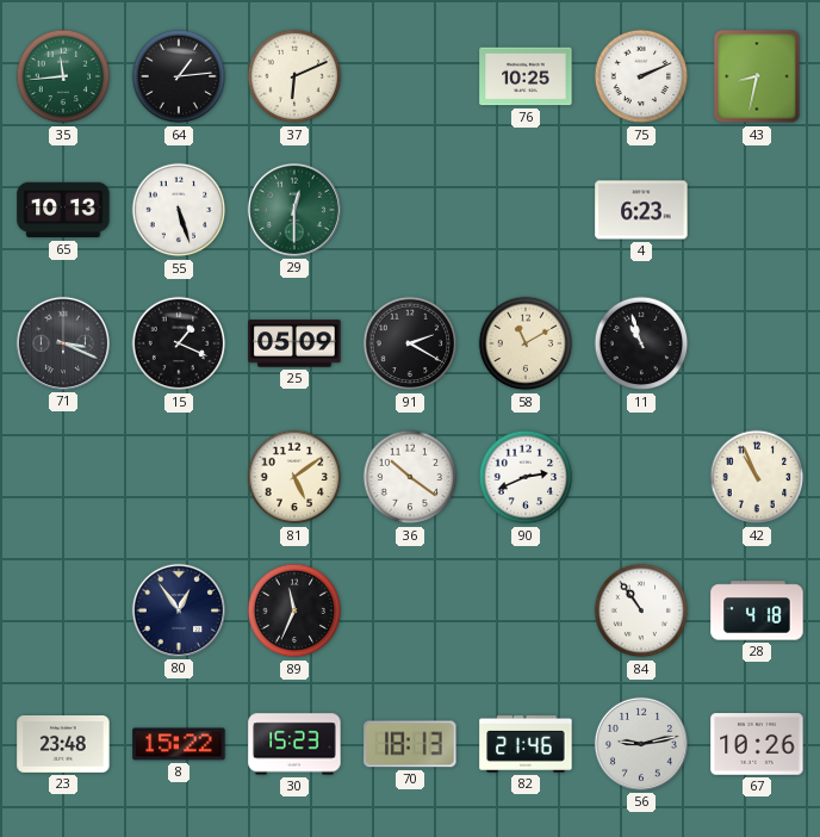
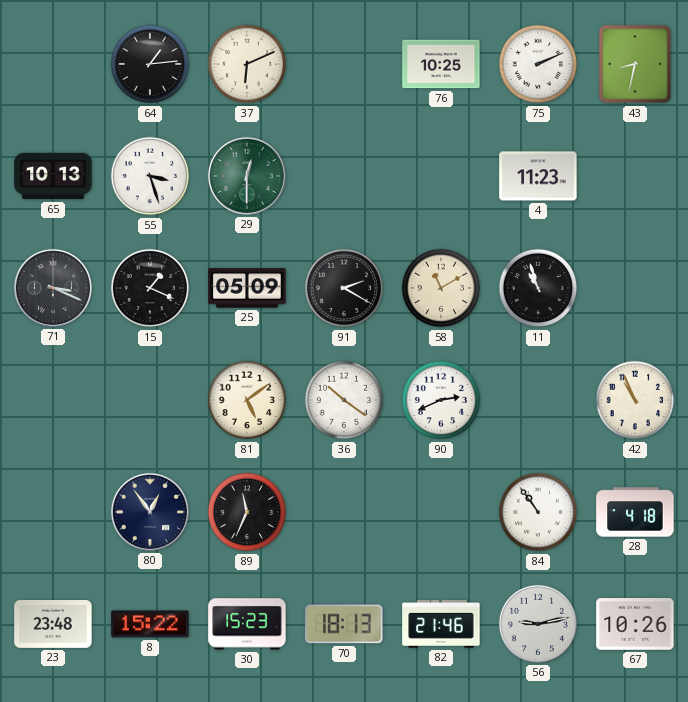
35: 11:44 -> none (63, 76)
55: 5:27 -> 3:27 (150, 176)
4: 6:23 -> 11:23 (538, 176)
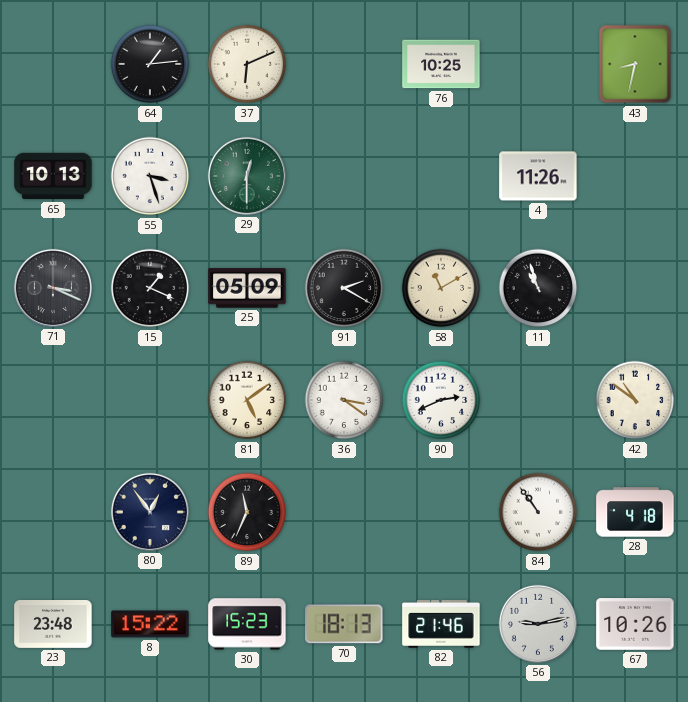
75: 2:11 -> none (538, 64)
4: 11:23 -> 11:26 (538, 176)
36: 10:21 -> 3:21 (344, 400)
42: 10:56 -> 10:51 (635, 400)
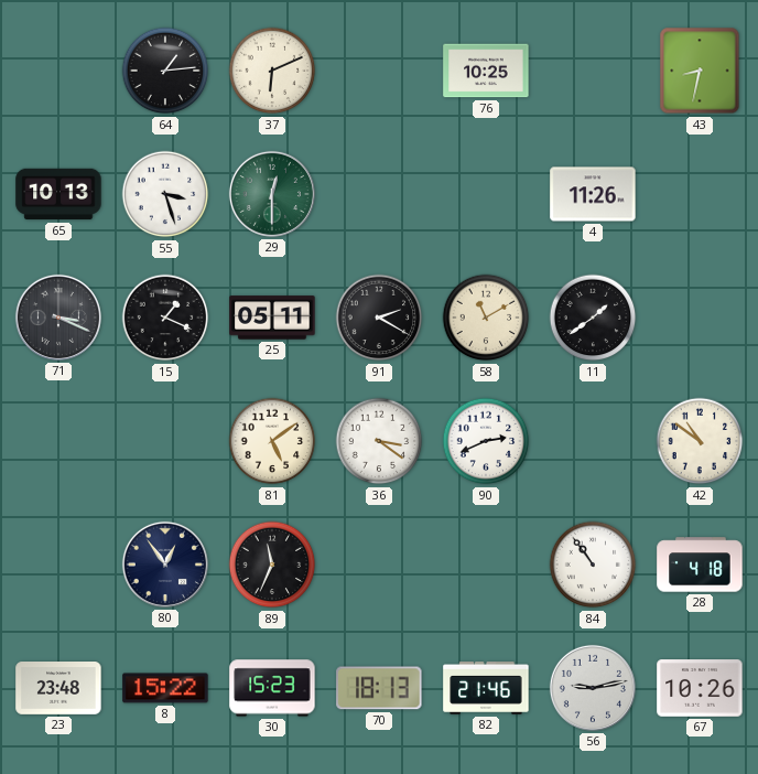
25: 05:09 -> 05:11 (272, 318)
11: 10:57 -> 1:39 (593, 318)
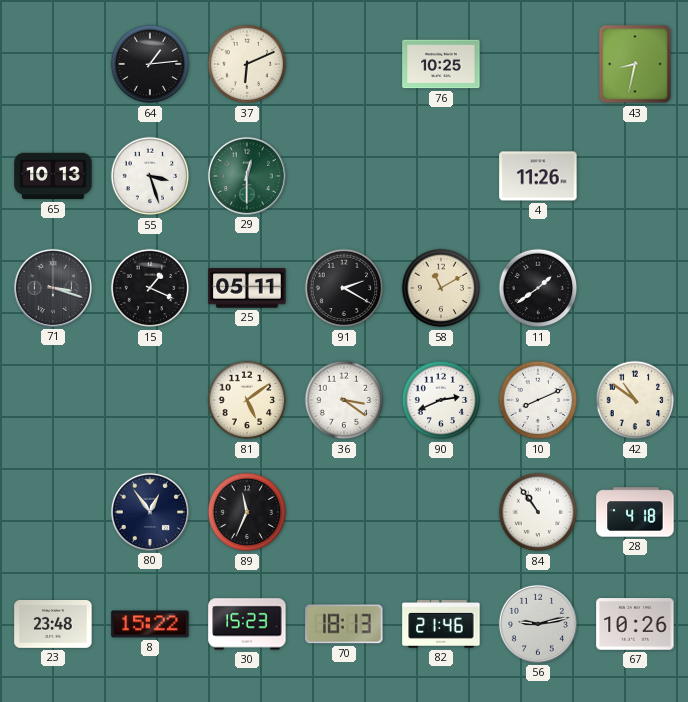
71: 3:19 -> 3:18 (53, 288)
10: none -> 8:11 (538, 400)
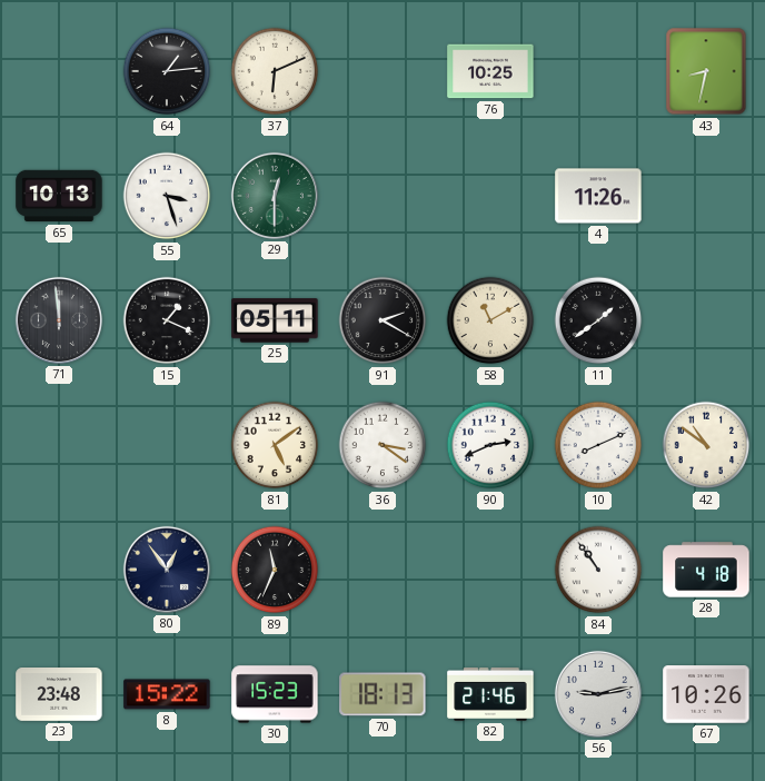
71: 3:18 -> 11:59 (59, 320)
